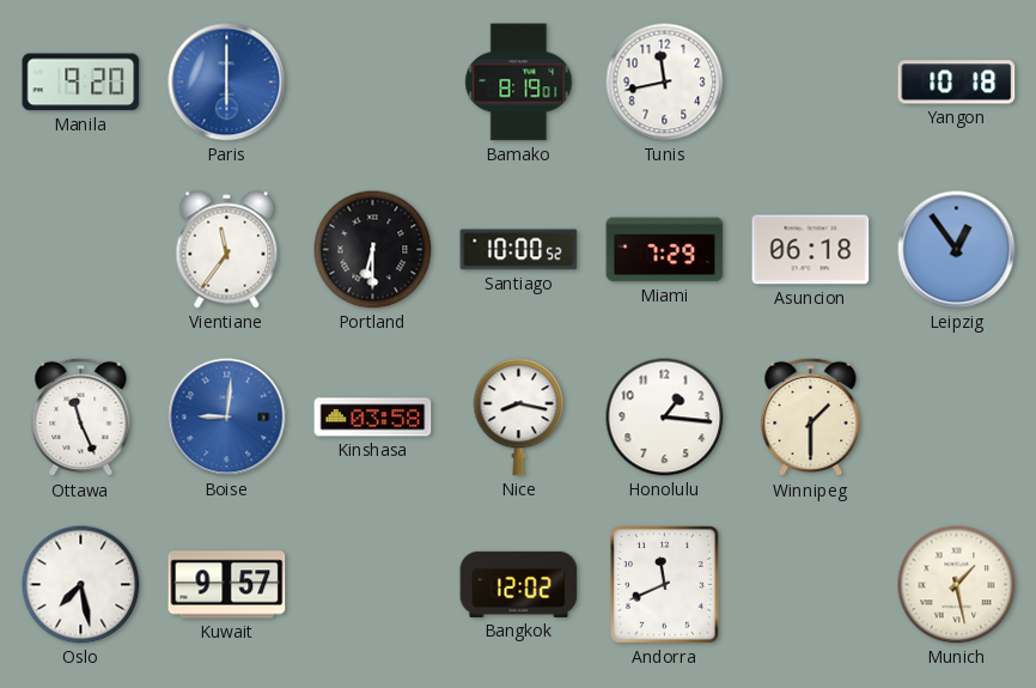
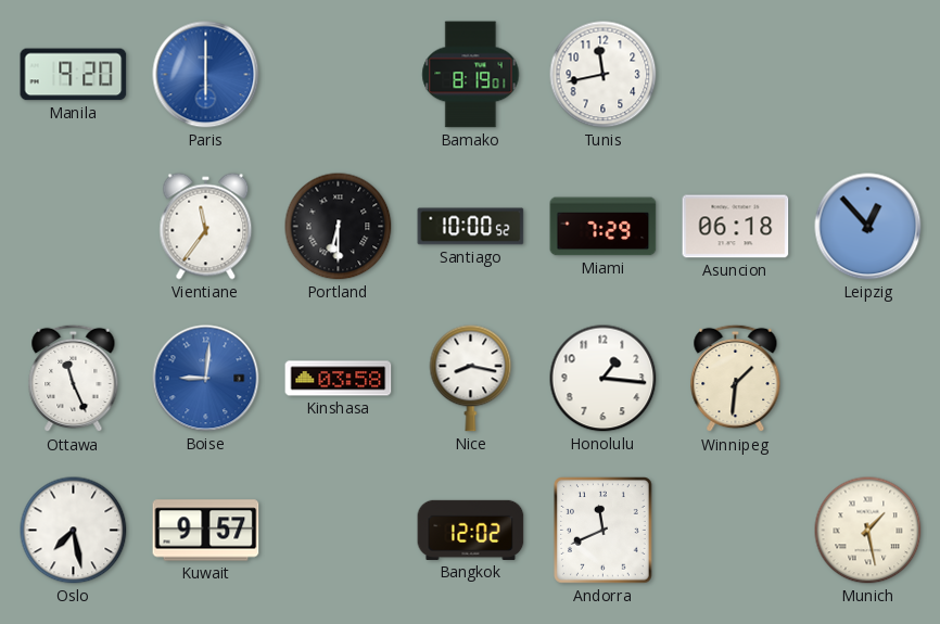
Yangon: 10:18 -> none (957, 83)
Leipzig: 12:54 -> 12:53 (868, 227)
Winnipeg: 1:30 -> 1:31 (736, 379)
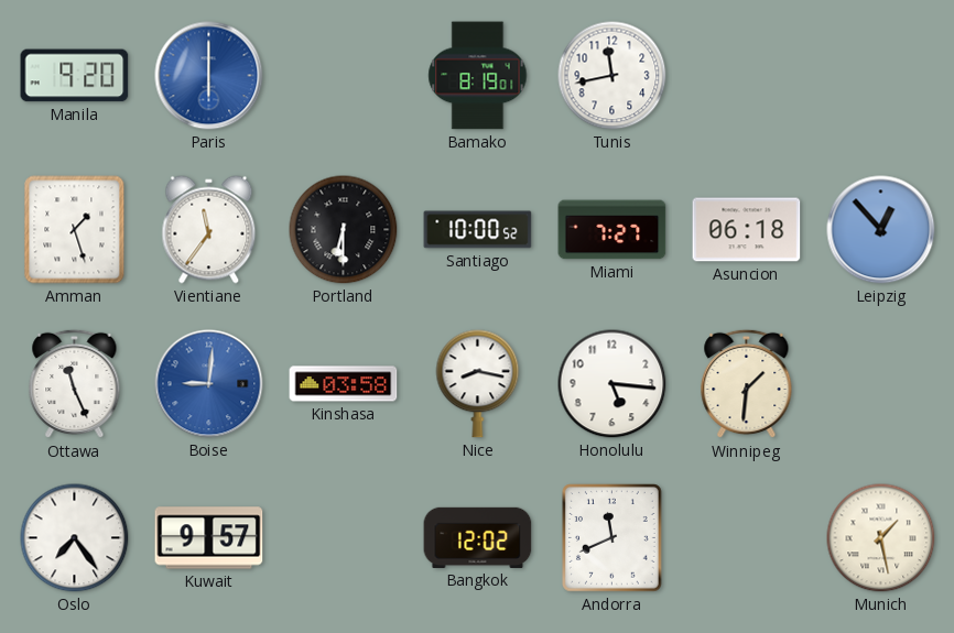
Amman: none -> 1:27 (75, 230)
Miami: 7:29 -> 7:27 (612, 230)
Honolulu: 1:16 -> 5:16 (612, 384)
Oslo: 7:28 -> 7:24 (75, 538)
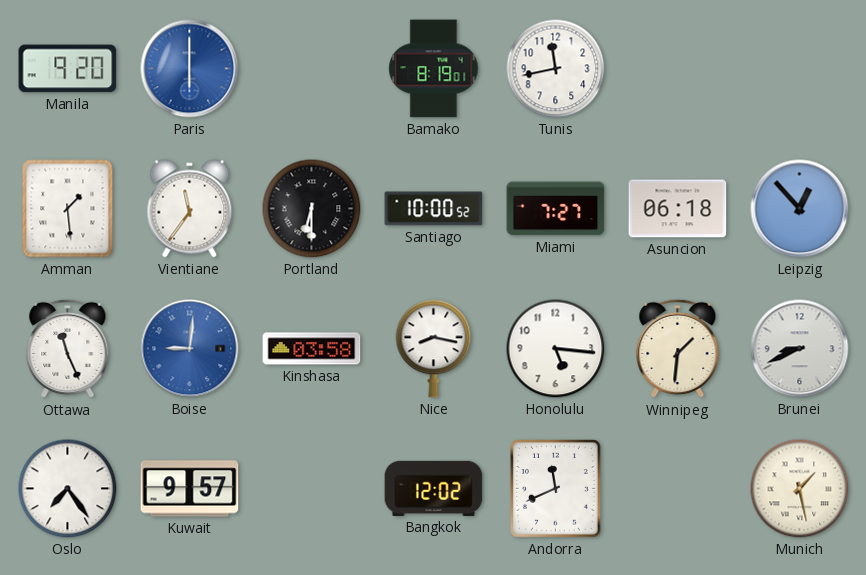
Amman: 1:27 -> 1:29 (68, 209)
Brunei: none -> 8:41 (800, 349)
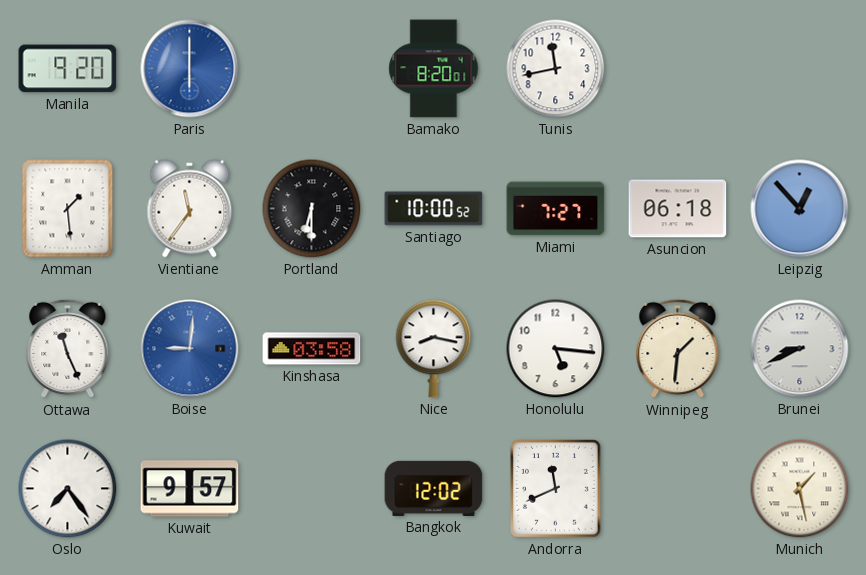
Bamako: 8:19 -> 8:20 (434, 69)
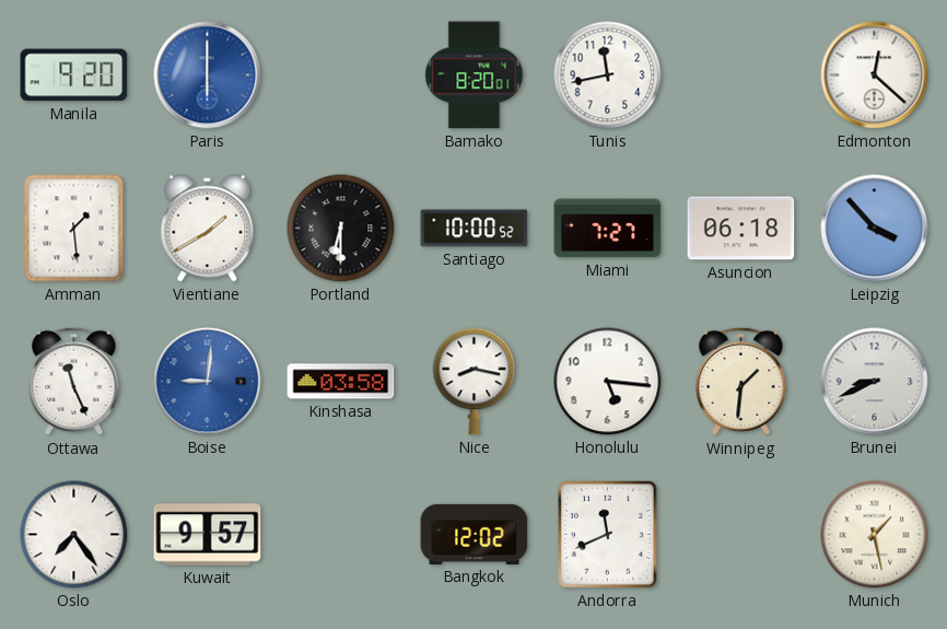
Edmonton: none -> 12:22 (875, 75)
Vientiane: 11:36 -> 1:40 (208, 229)
Leipzig: 12:53 -> 3:53 (875, 229)
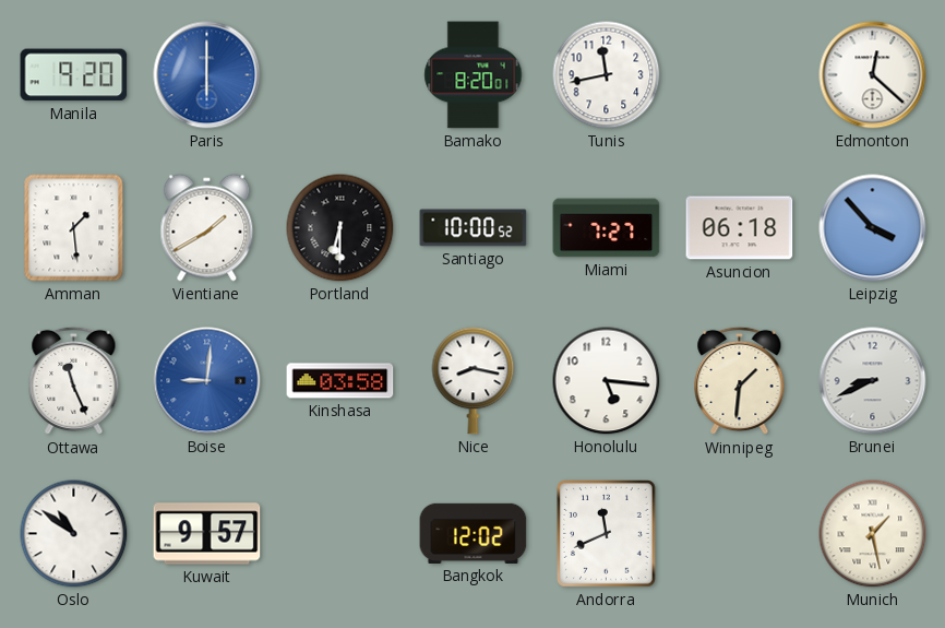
Oslo: 7:24 -> 10:51 (74, 534)
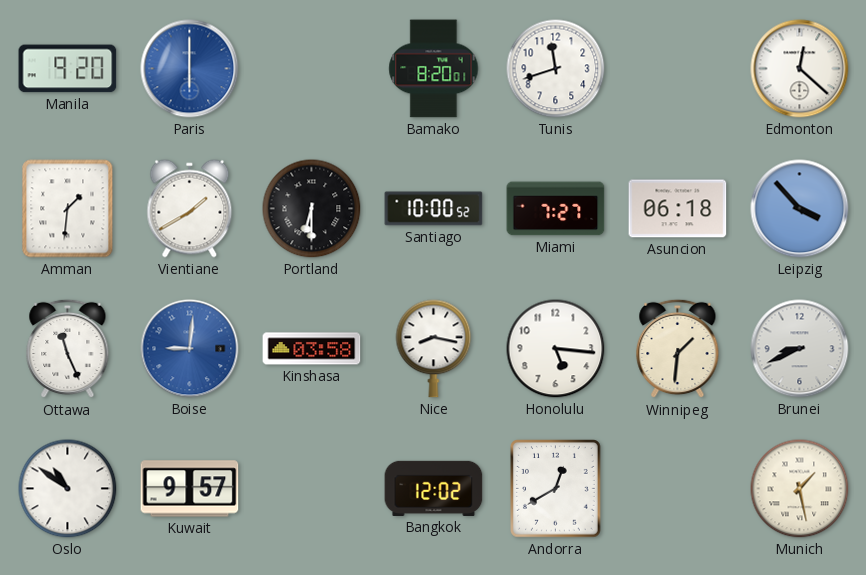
Tunis: 11:43 -> 11:42 (556, 69)
Amman: 1:29 -> 1:31 (68, 209)
Andorra: 11:41 -> 12:40 (556, 489)
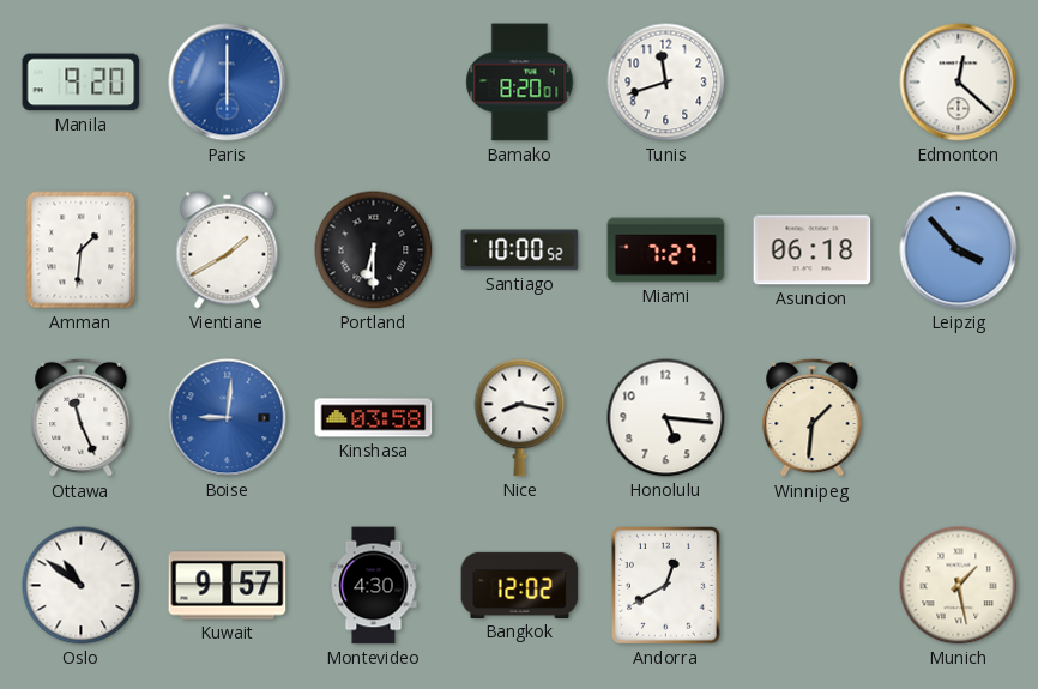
Brunei: 8:41 -> none (800, 349)
Montevideo: none -> 4:30 (374, 586)
